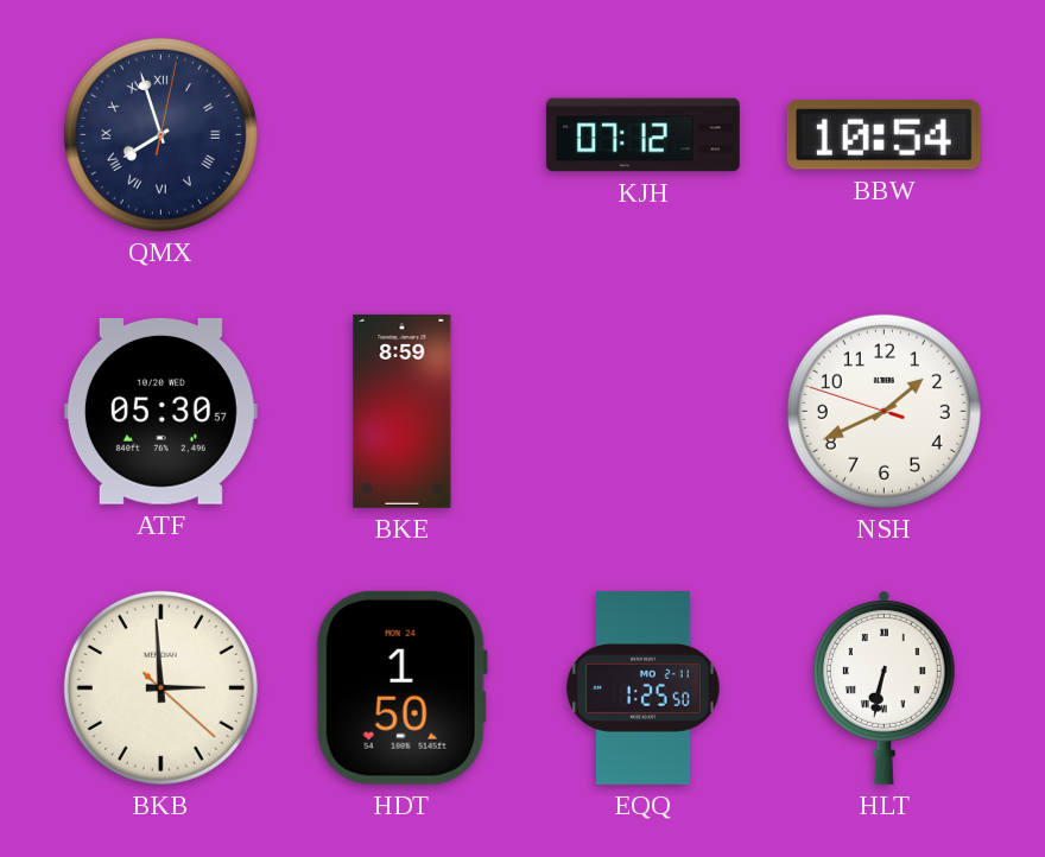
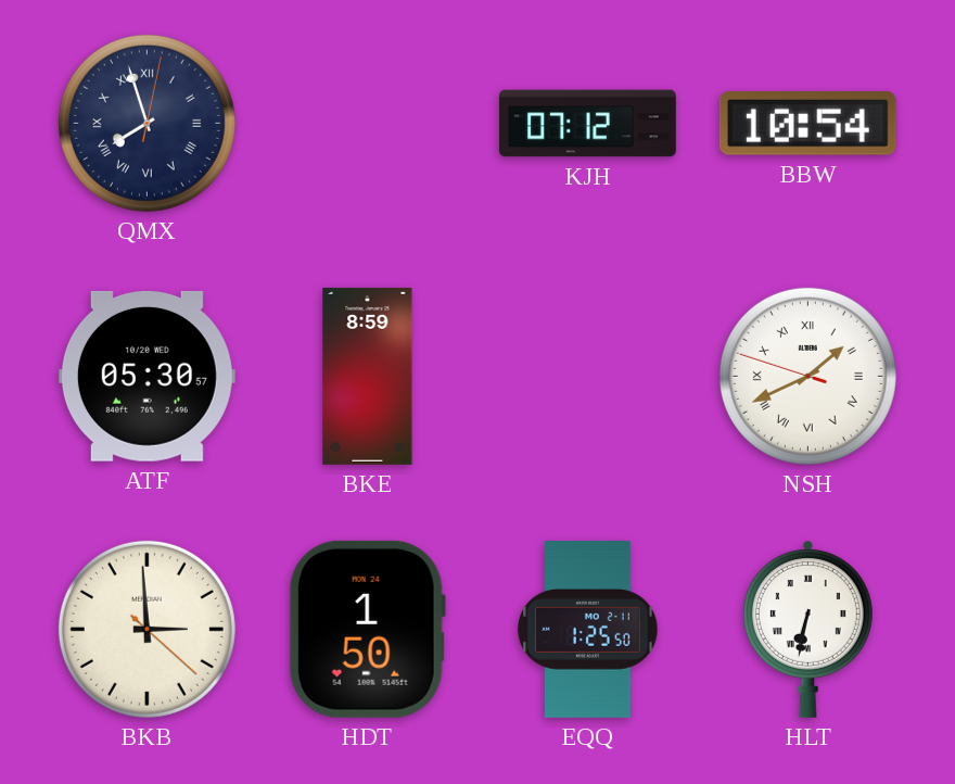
NSH numerals: Arabic -> Roman (807, 376)
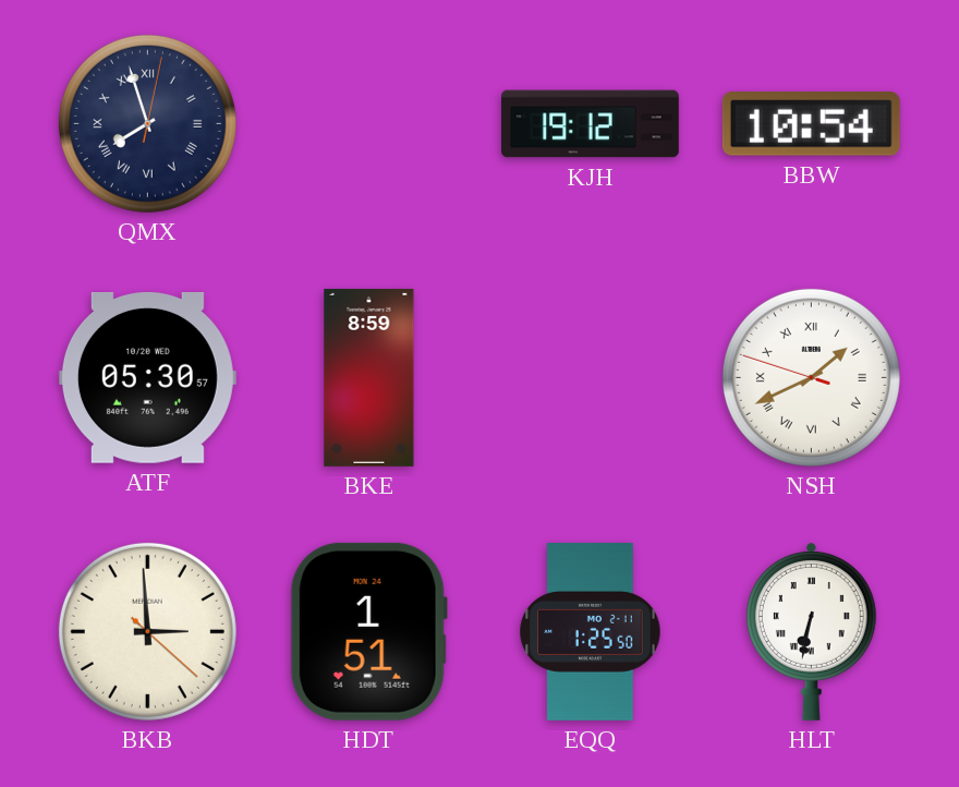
KJH: 07:12 -> 19:12 (590, 124)
HDT: 1:50 -> 1:51 (368, 631)
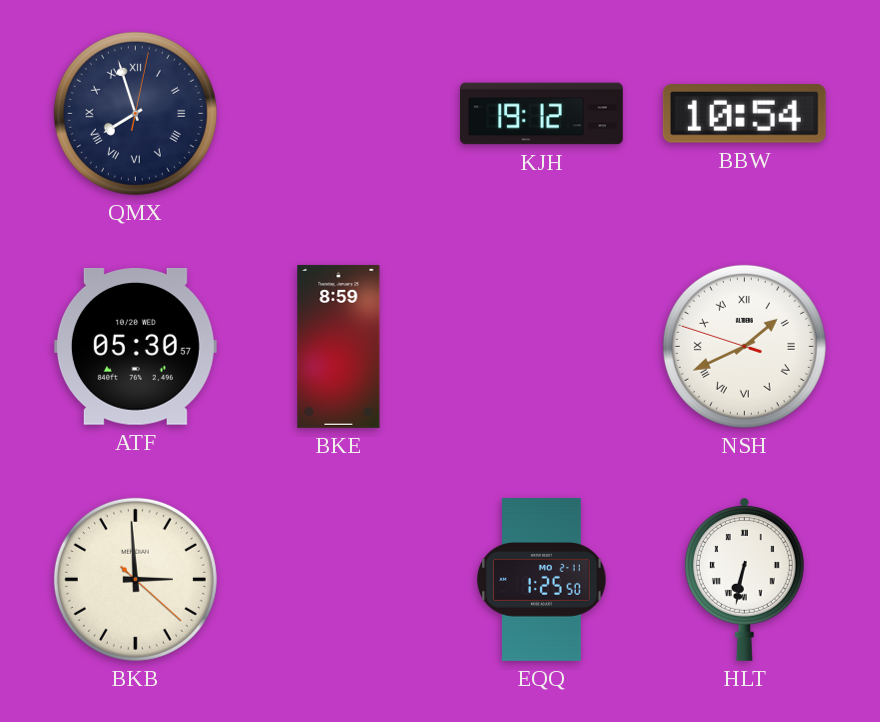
HDT: 1:51 -> none (368, 631)
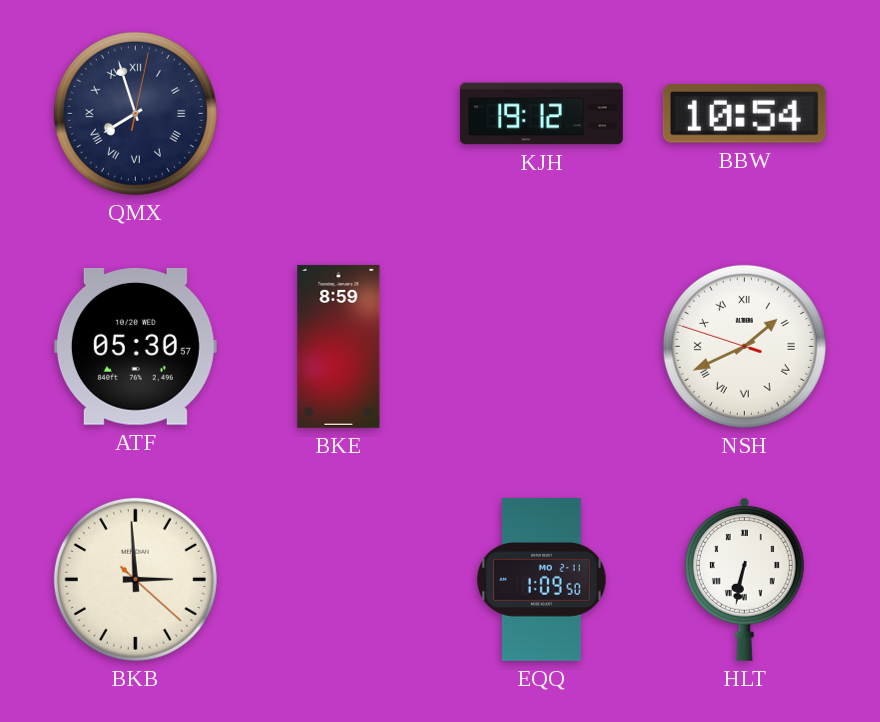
EQQ: 1:25 -> 1:09 (542, 579)
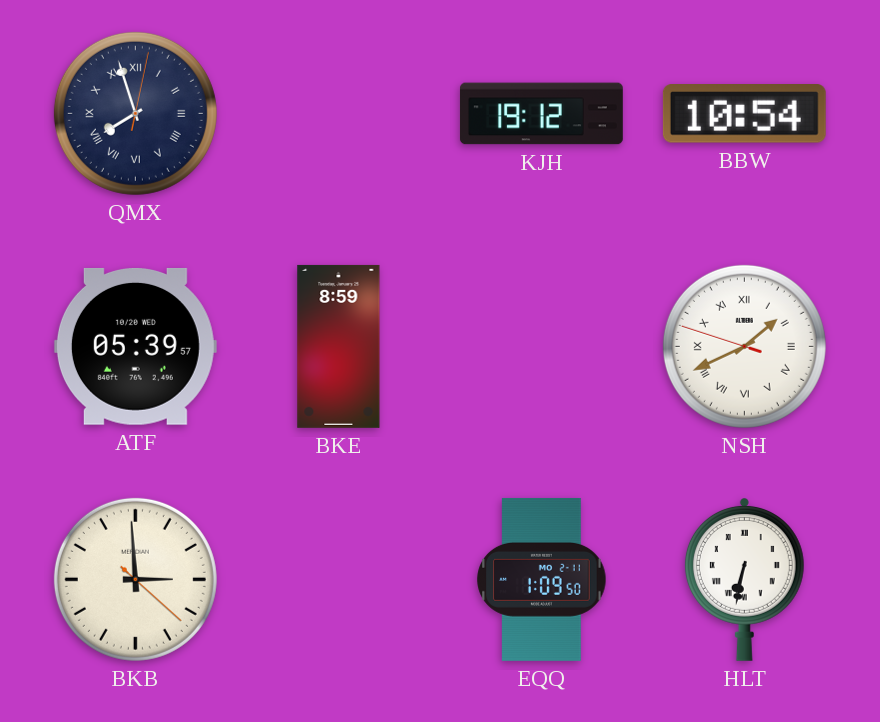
ATF: 05:30 -> 05:39 (135, 346)
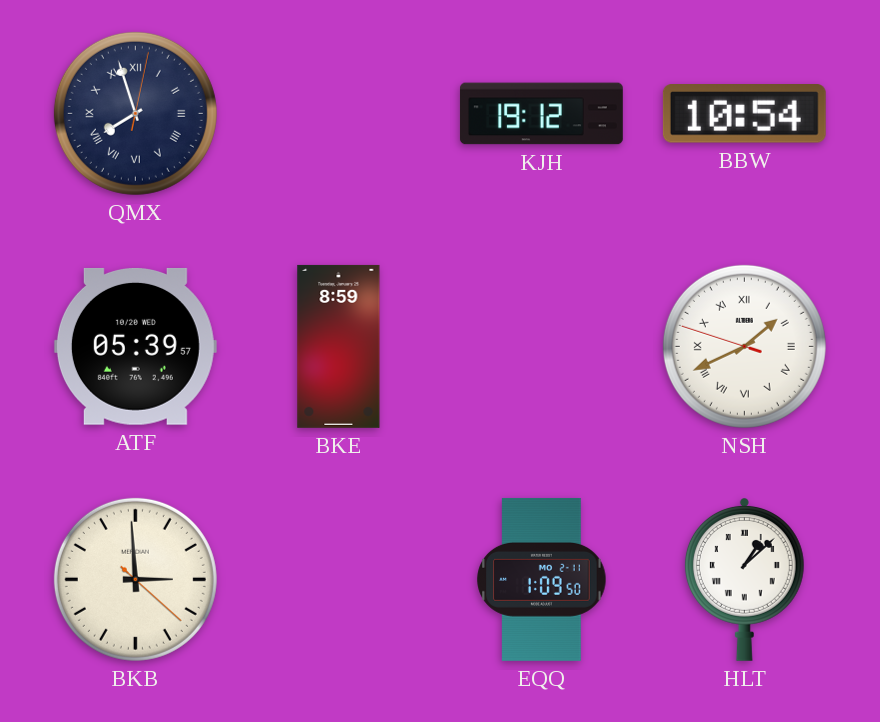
HLT: 6:32 -> 1:08 (744, 580)
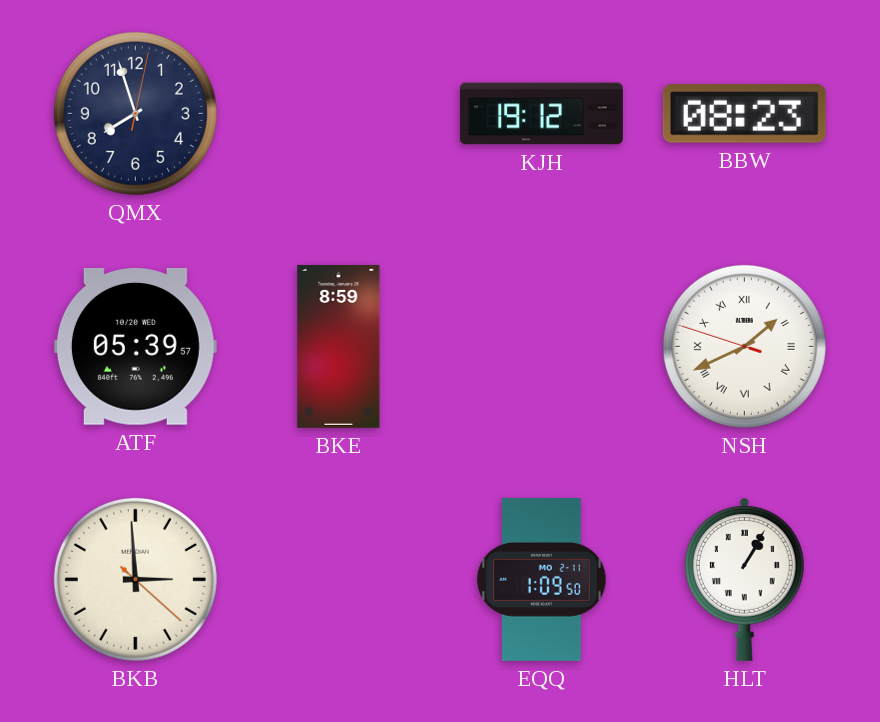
QMX numerals: Roman -> Arabic (135, 113)
BBW: 10:54 -> 08:23 (744, 114)
HLT: 1:08 -> 1:05 (744, 580)
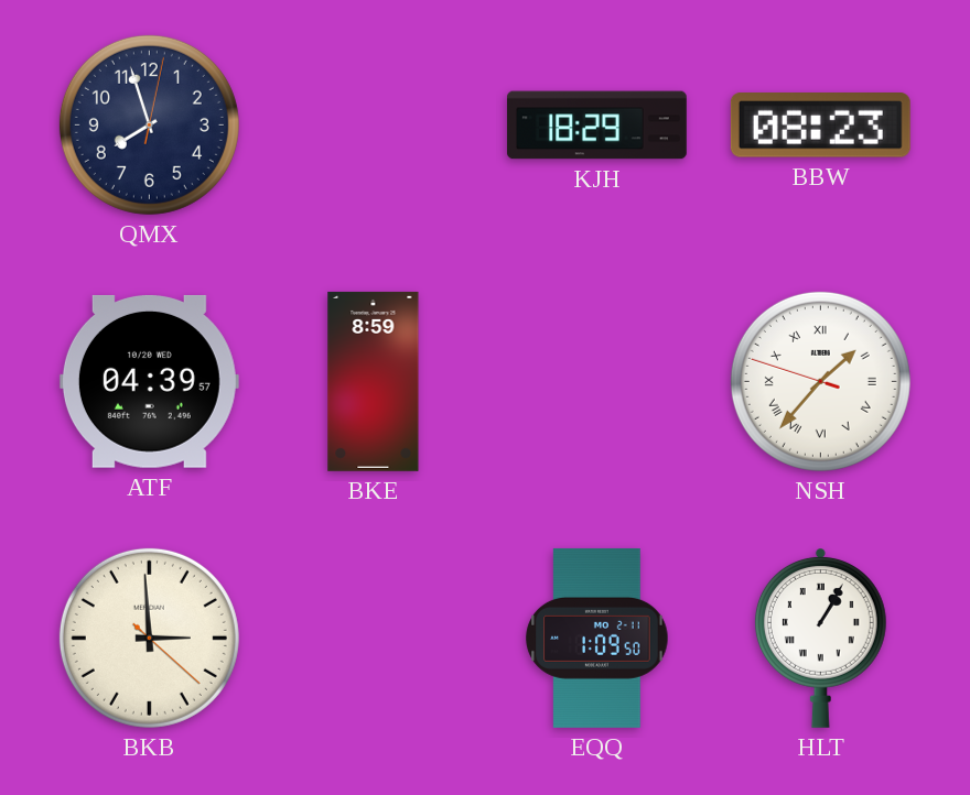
KJH: 19:12 -> 18:29 (596, 126)
ATF: 05:39 -> 04:39 (149, 381)
NSH: 1:40 -> 1:36 (820, 381)
